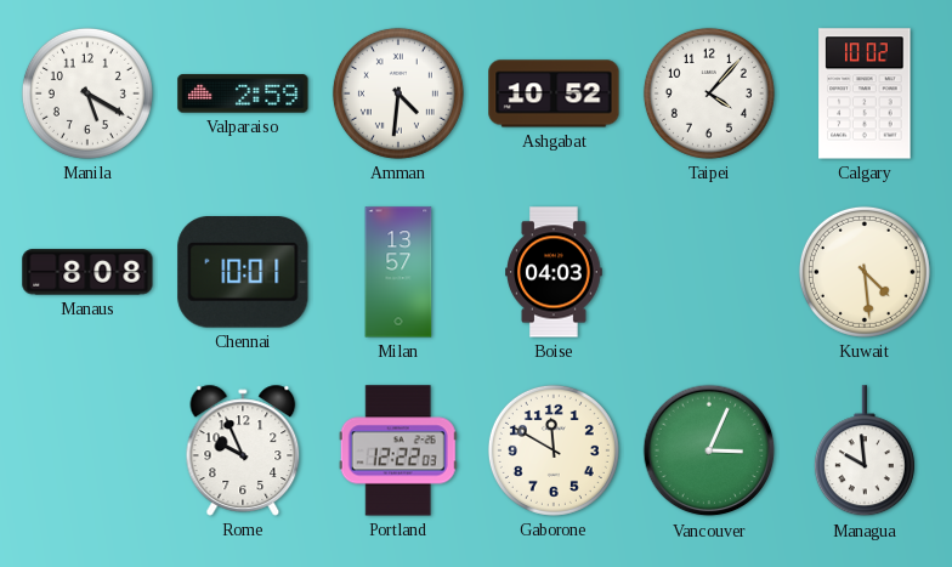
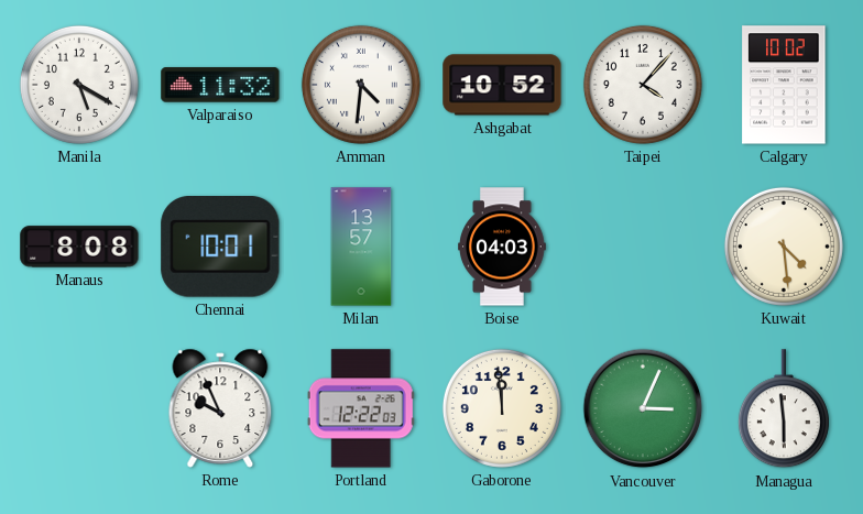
Valparaiso: 2:59 -> 11:32 (220, 85)
Gaborone: 11:50 -> 11:59 (502, 408)
Managua: 9:59 -> 5:59 (784, 409)
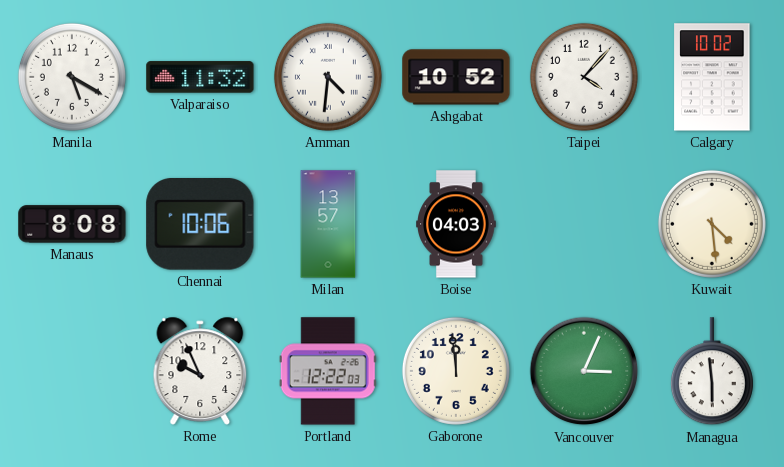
Chennai: 10:01 -> 10:06 (200, 225)
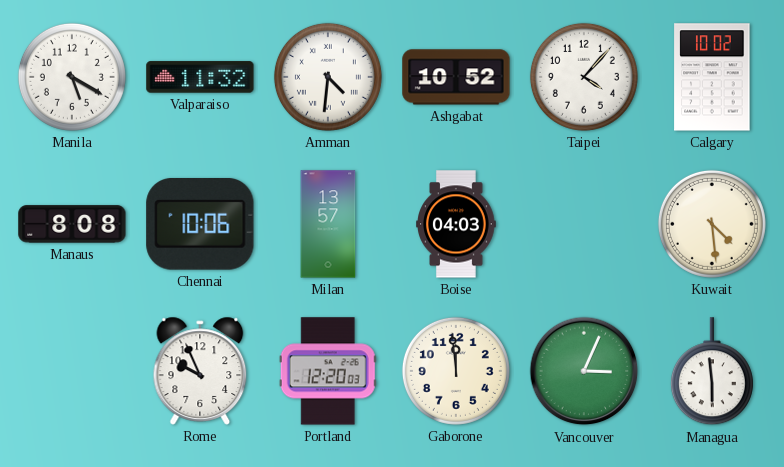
Portland: 12:22 -> 12:20 (328, 371)
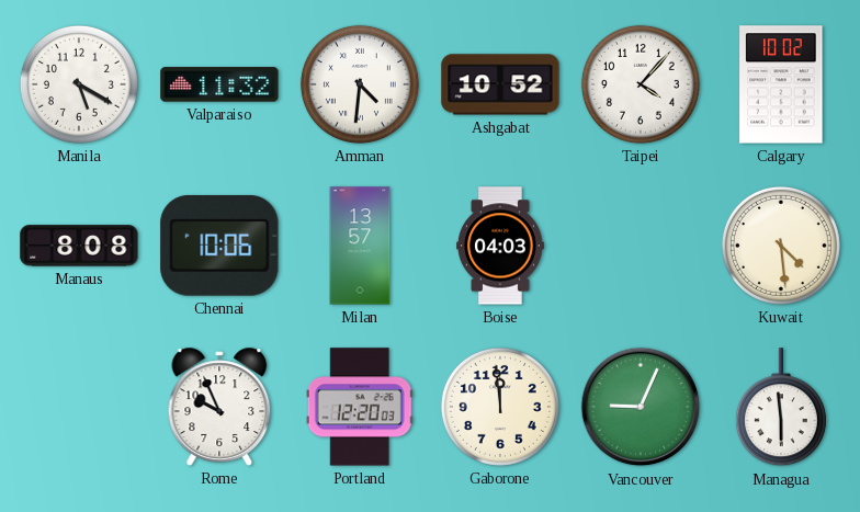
Vancouver: 3:04 -> 9:04 (641, 407)
